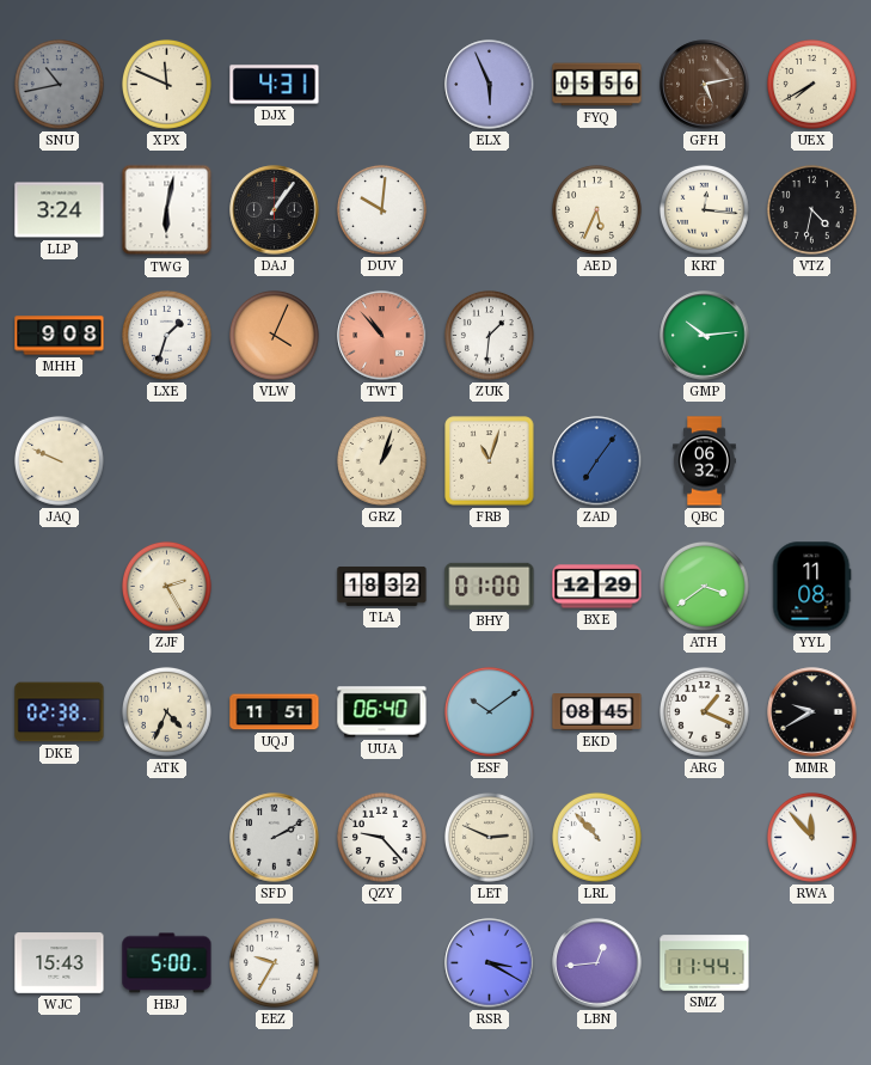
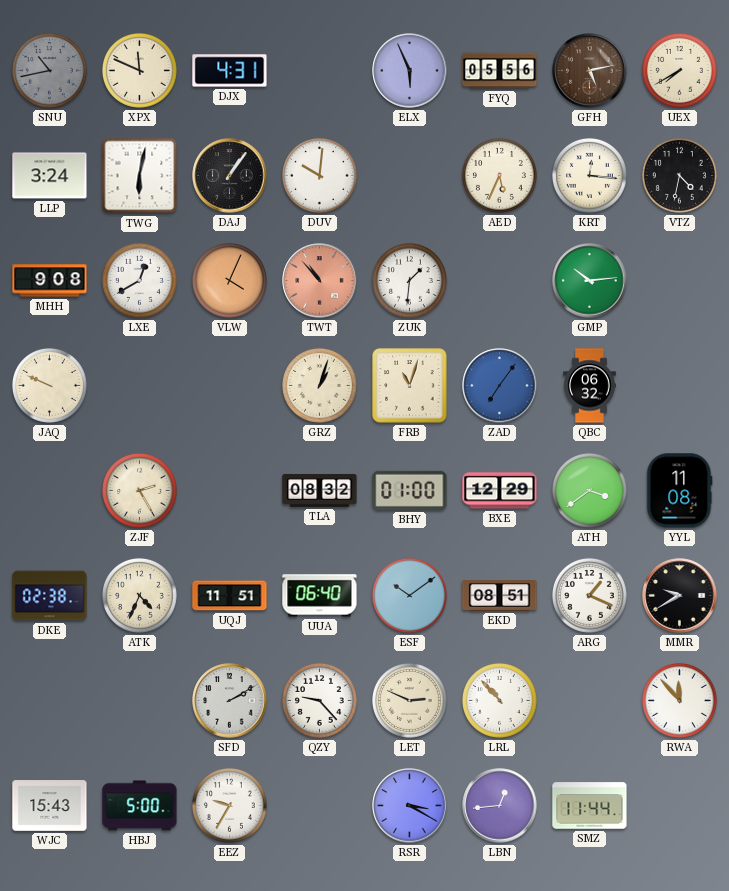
LXE: 1:33 -> 12:40 (139, 280)
TLA: 18:32 -> 08:32 (320, 490)
EKD: 08:45 -> 08:51 (500, 596)
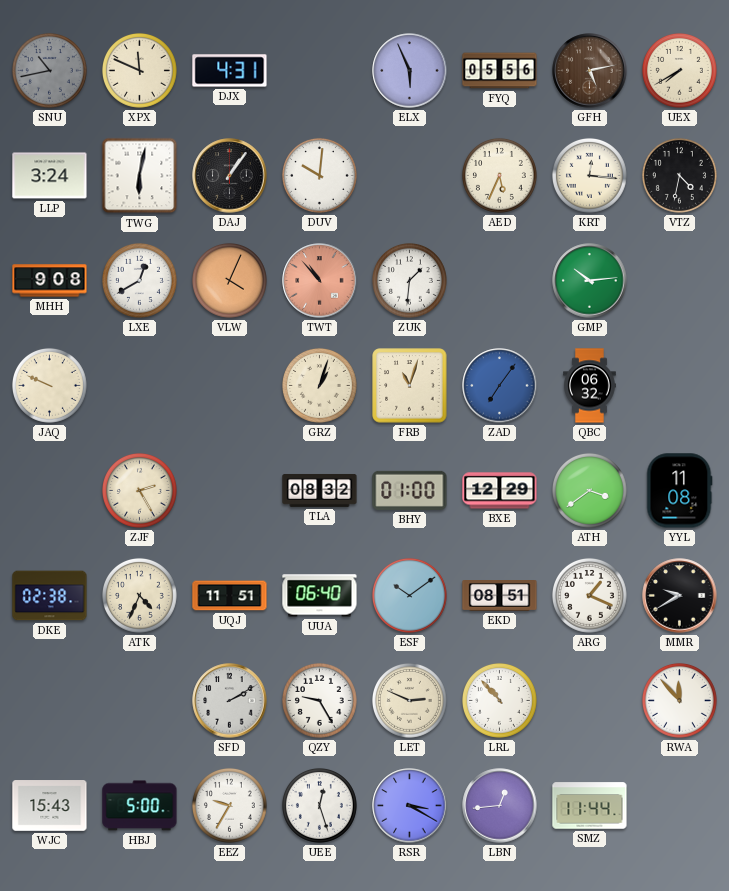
QZY: 9:23 -> 9:25 (319, 700)
UEE: none -> 12:27 (319, 805)
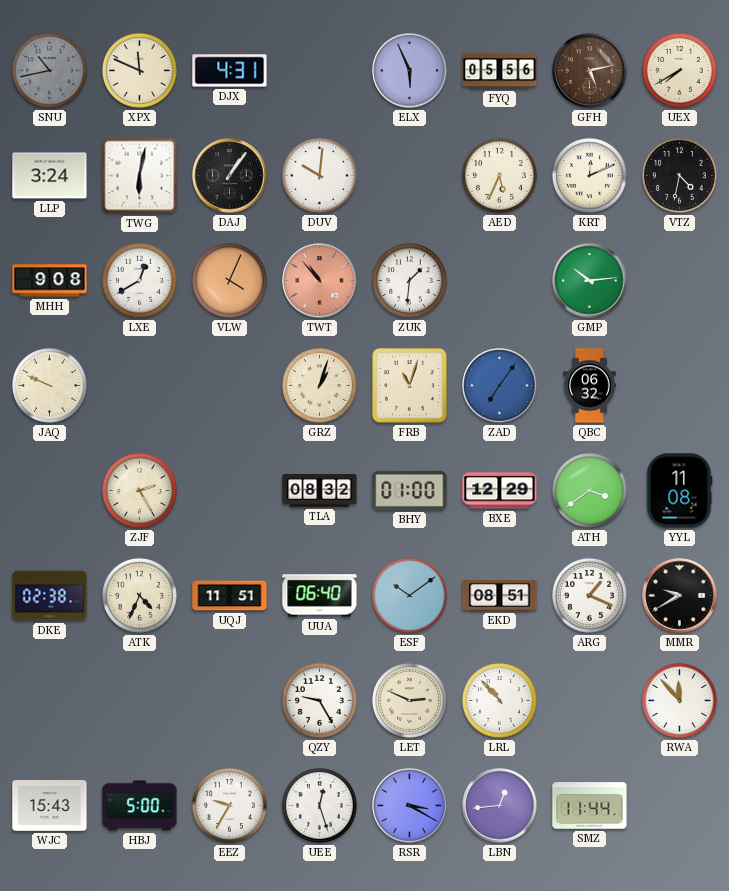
KRT: 12:16 -> 12:11 (589, 175)
SFD: 2:10 -> none (230, 701)
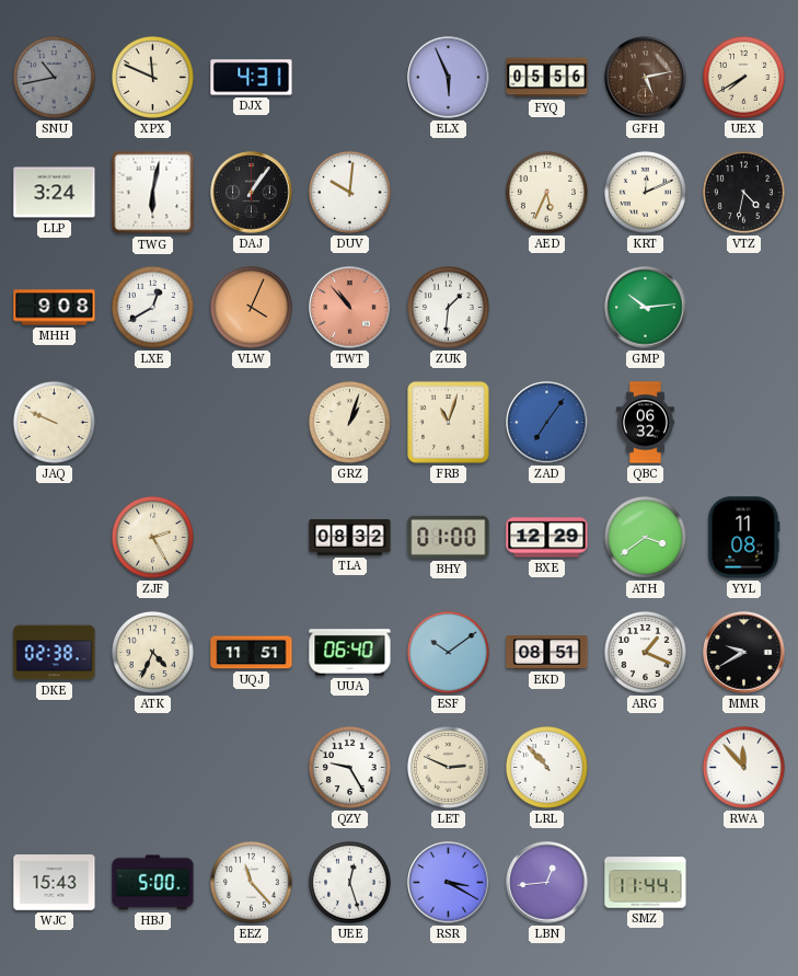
EEZ: 9:35 -> 11:23 (251, 882)
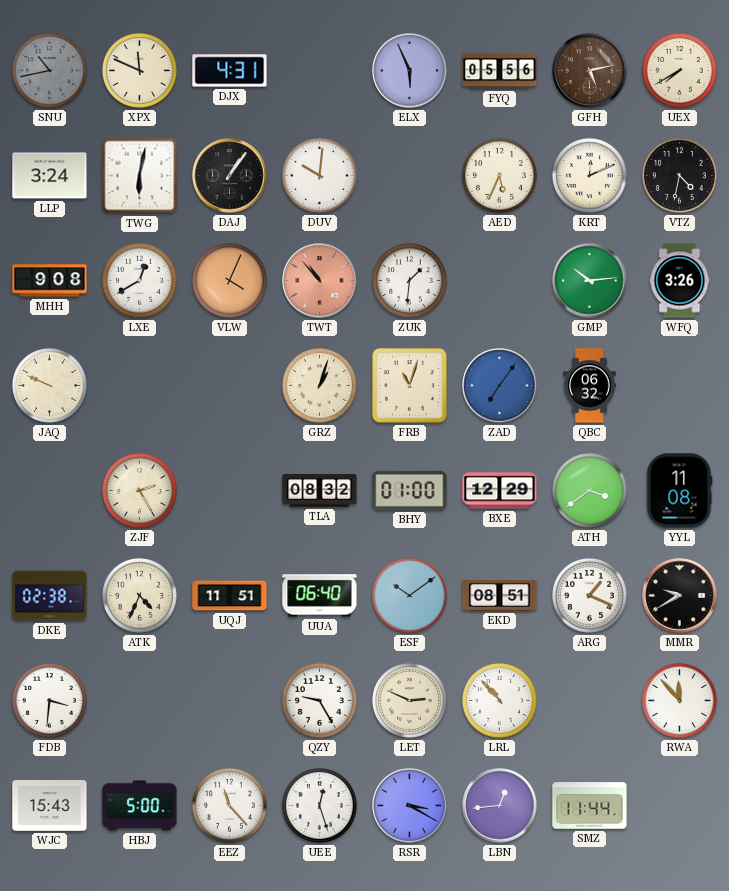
WFQ: none -> 3:26 (680, 281)
FDB: none -> 3:31 (49, 700)
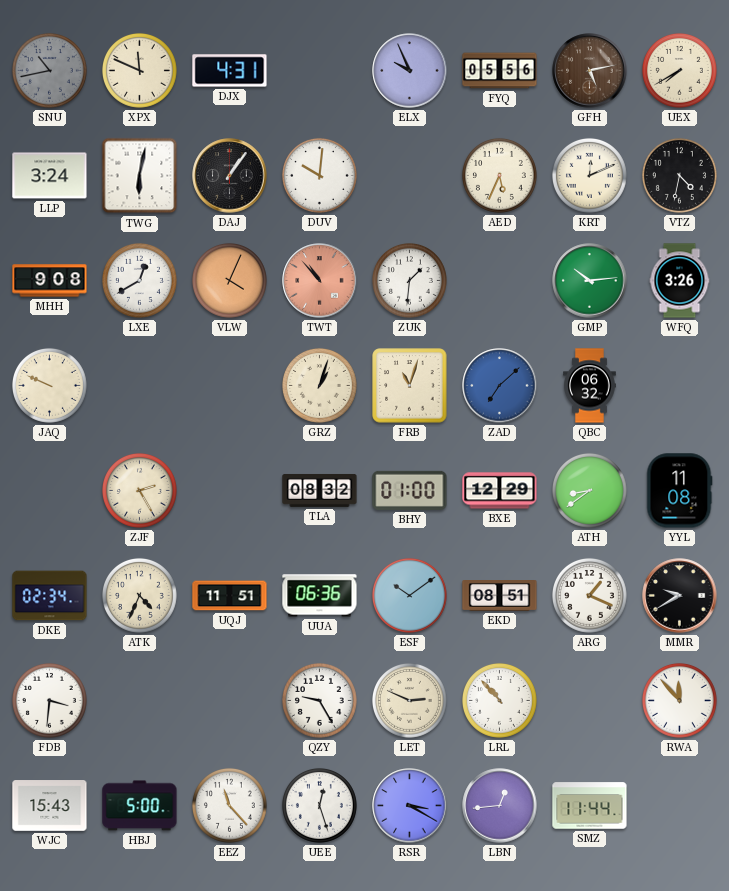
ELX: 5:56 -> 9:56 (410, 71)
ZAD: 7:06 -> 7:08 (500, 386)
ATH: 3:39 -> 8:39 (589, 490)
DKE: 02:38 -> 02:34 (50, 596)
UUA: 06:40 -> 06:36 (320, 596)
